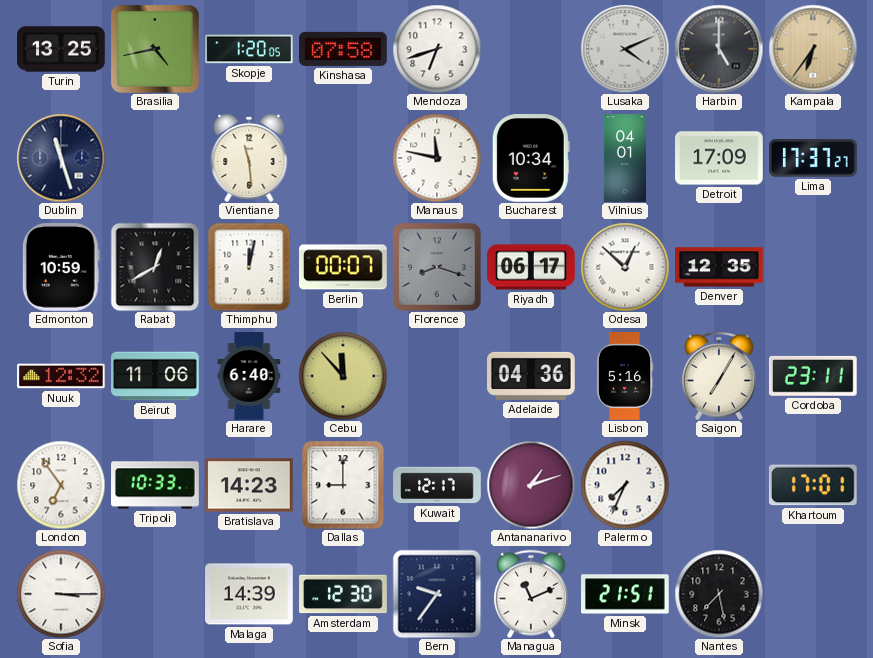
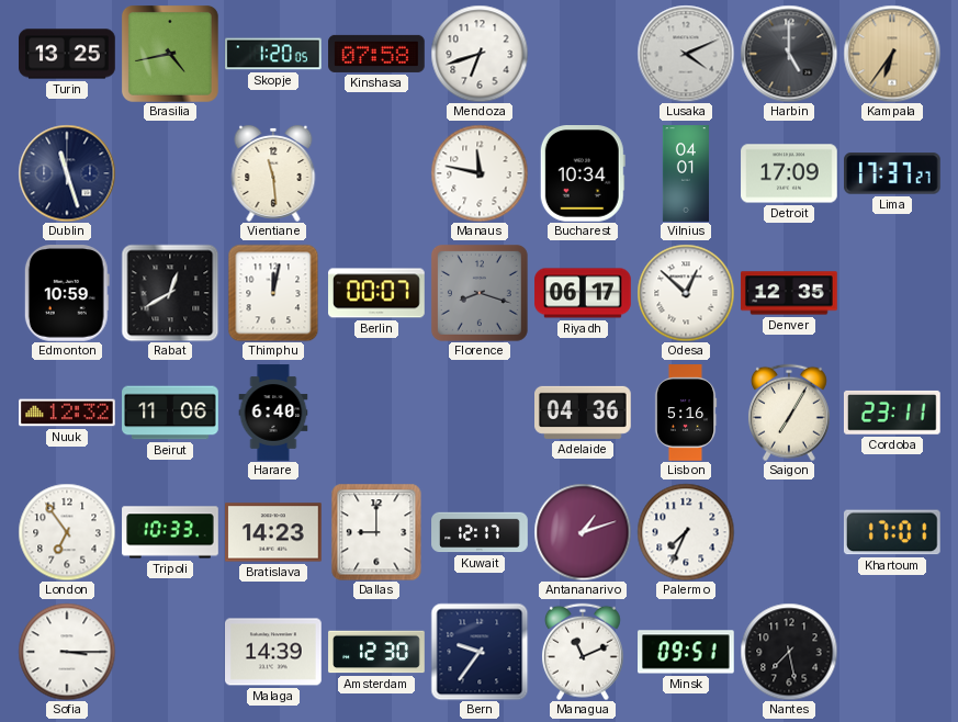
Cebu: 11:53 -> none (343, 376)
Minsk: 21:51 -> 09:51 (687, 652)
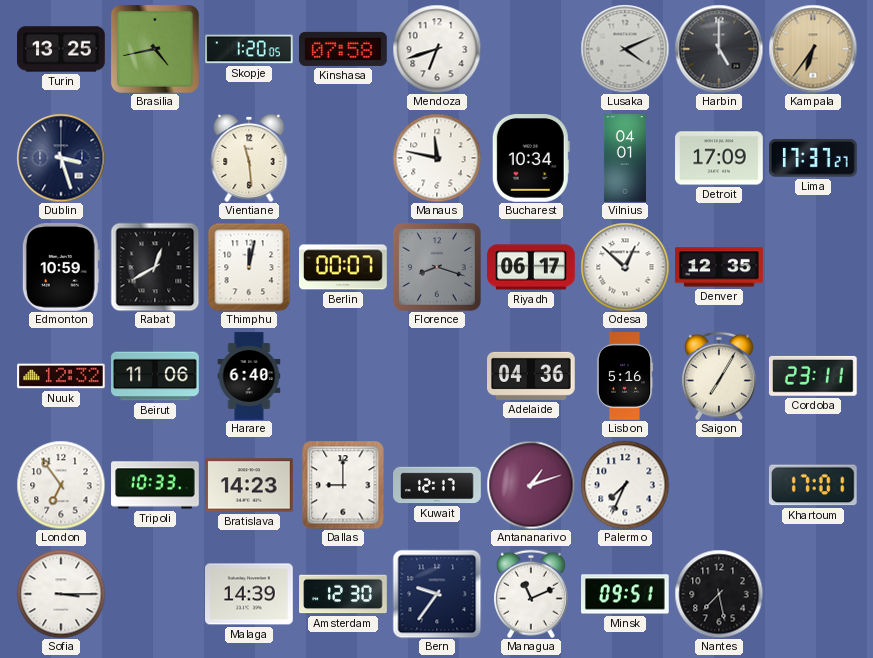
Dublin: 11:27 -> 3:27 (61, 158)
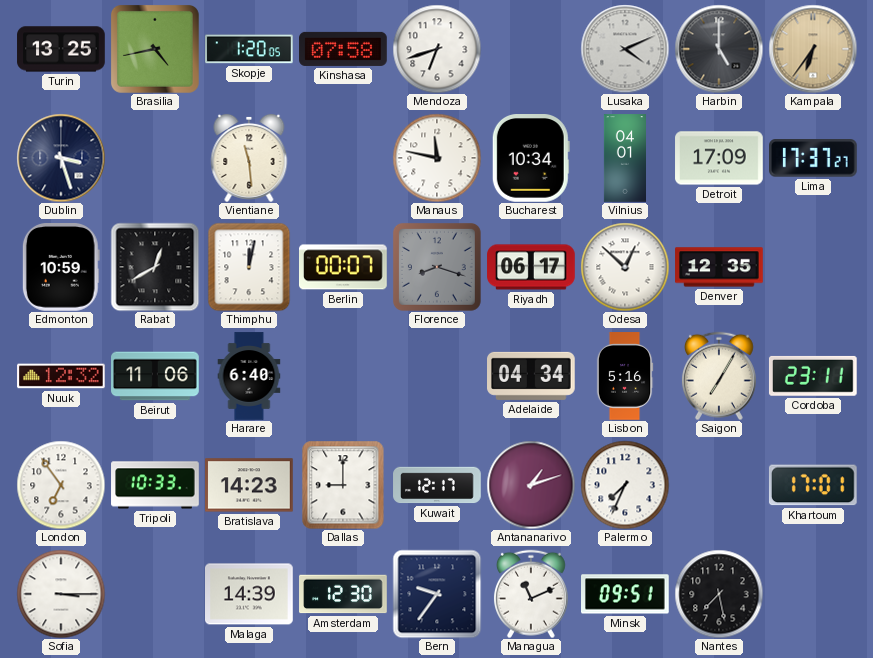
Adelaide: 04:36 -> 04:34 (532, 376)
